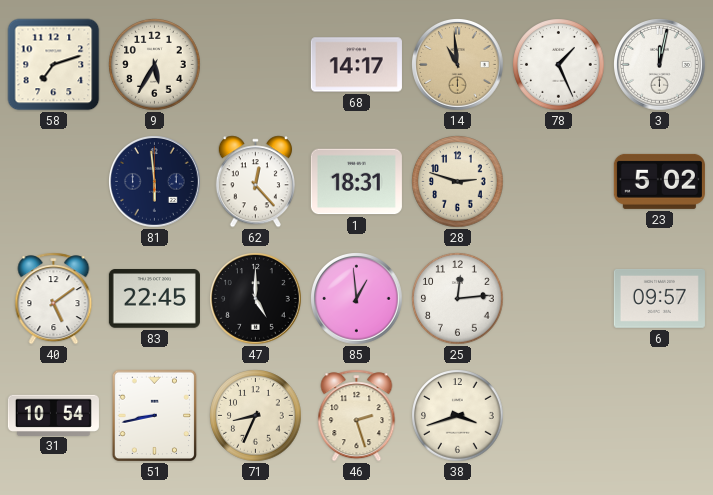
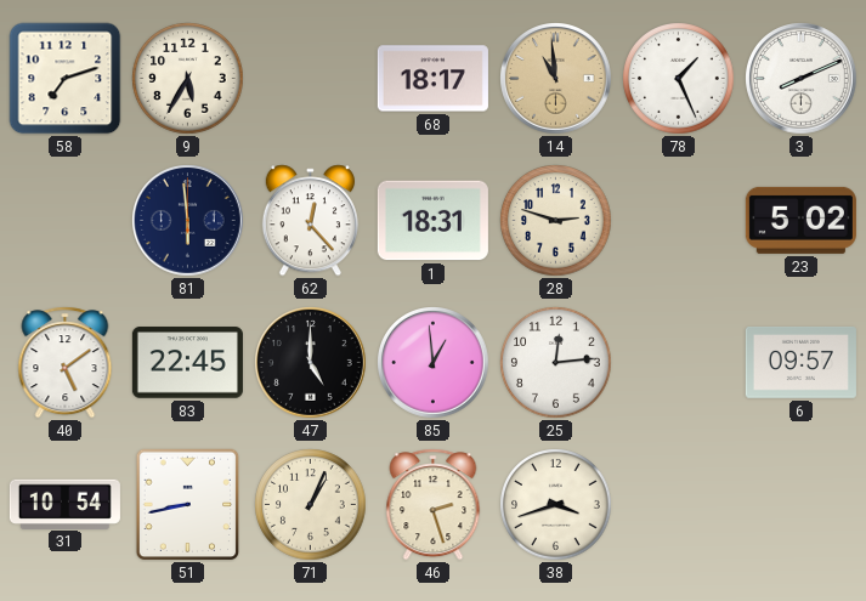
68: 14:17 -> 18:17 (432, 79)
3: 12:02 -> 8:11 (802, 79)
71: 8:34 -> 1:04 (311, 505)
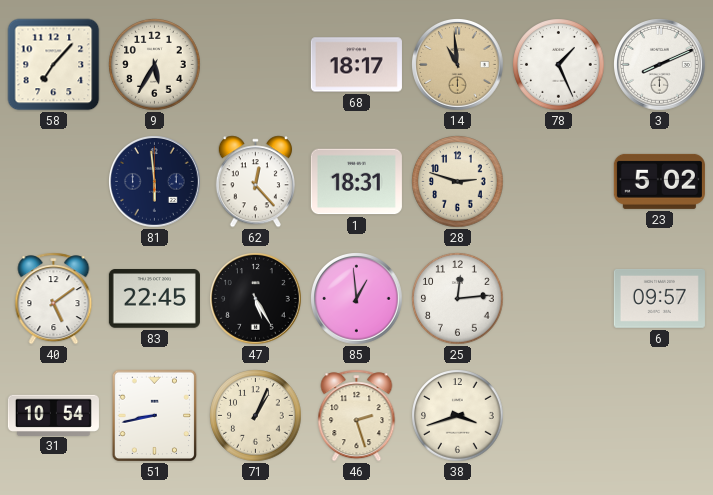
58: 7:12 -> 7:07 (54, 65)
47: 5:00 -> 5:25 (256, 299)
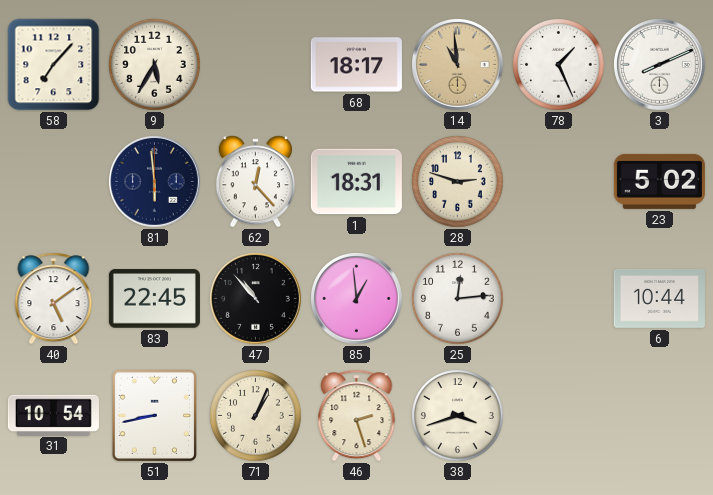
47: 5:25 -> 10:53 (256, 299)
6: 09:57 -> 10:44 (659, 298)
